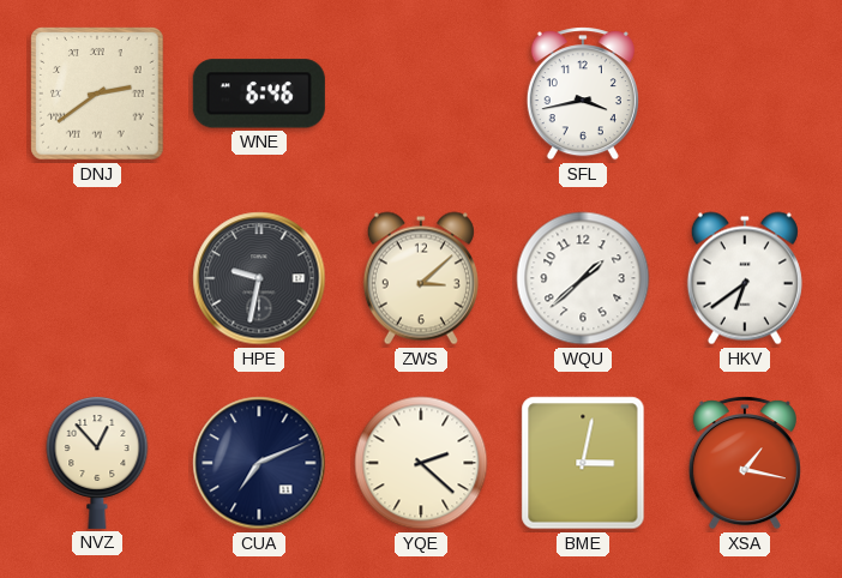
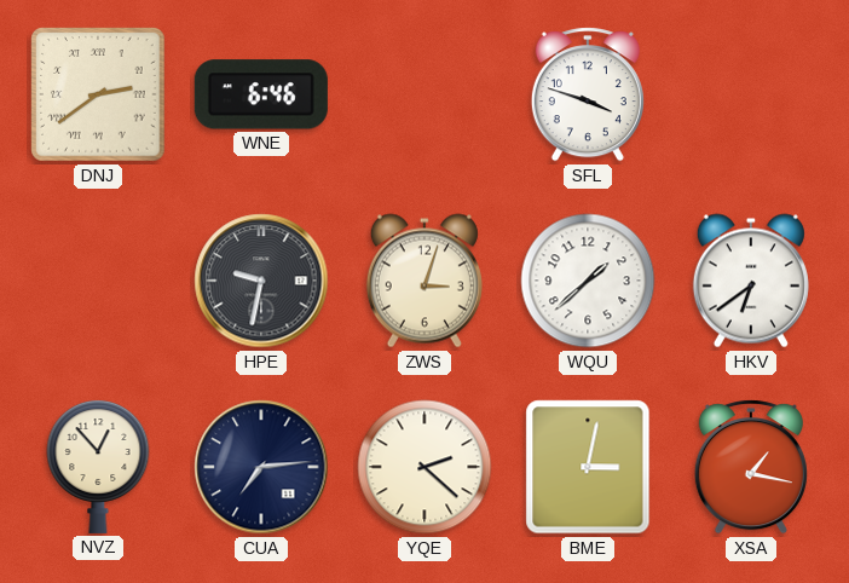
SFL: 3:43 -> 3:48 (588, 94)
ZWS: 3:08 -> 3:03 (424, 281)
CUA: 7:11 -> 7:14 (261, 467)
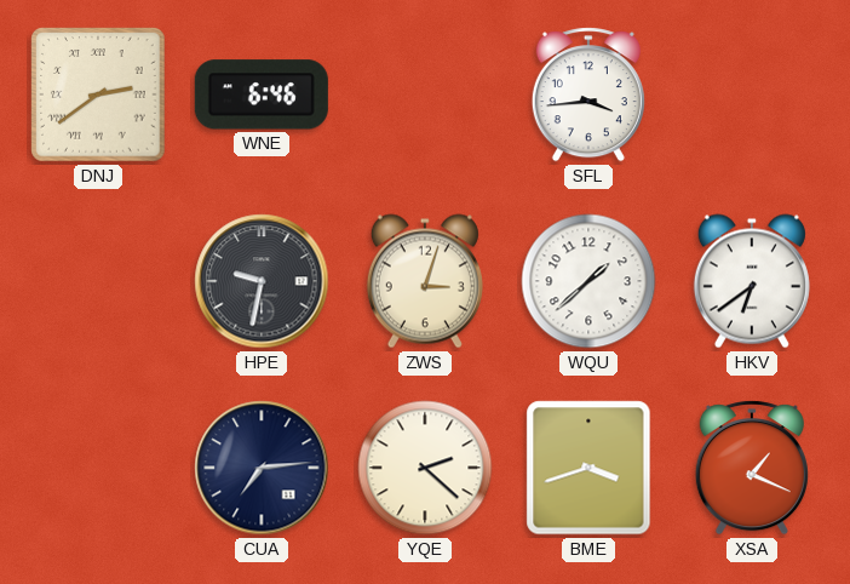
SFL: 3:48 -> 3:44 (588, 95)
NVZ: 12:53 -> none (98, 467)
BME: 3:02 -> 3:42 (588, 468)
XSA: 1:17 -> 1:19 (752, 468)
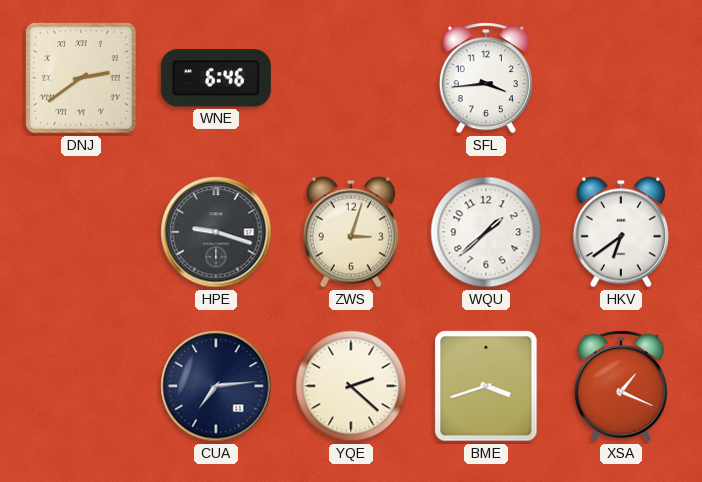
HPE: 9:32 -> 9:18 (216, 232)
